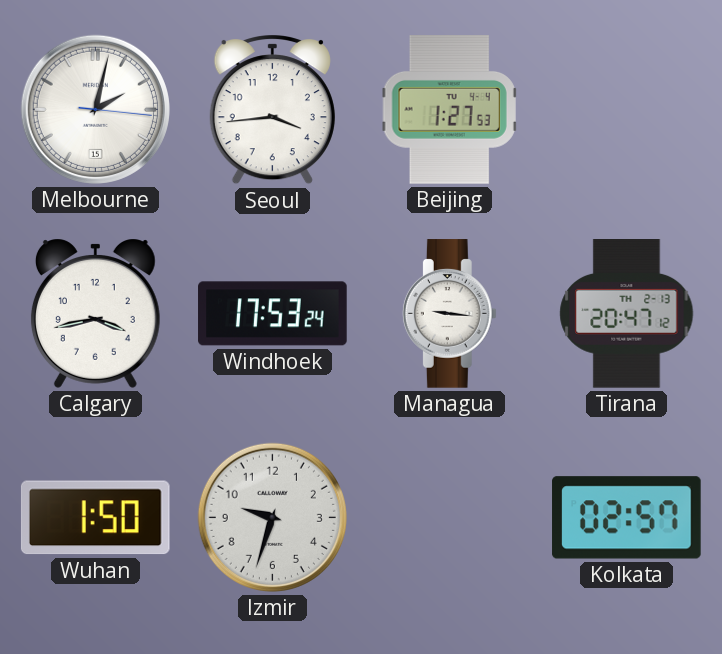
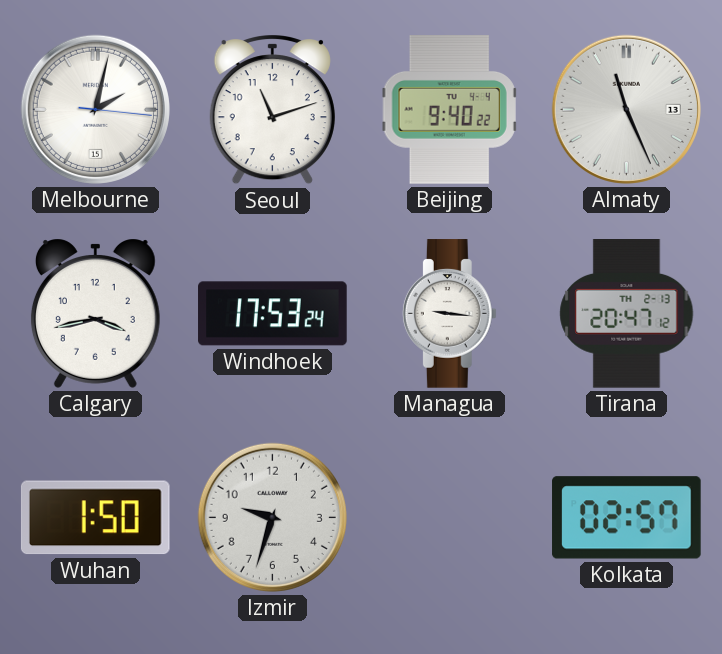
Seoul: 3:44 -> 11:12 (272, 110)
Beijing: 1:27 -> 9:40 (450, 110)
Almaty: none -> 11:26 (626, 109)
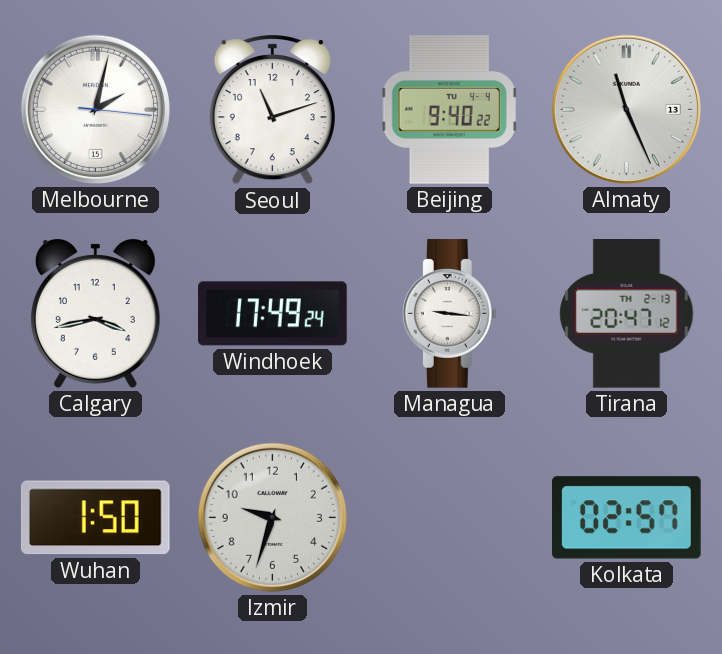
Windhoek: 17:53 -> 17:49 (273, 314)
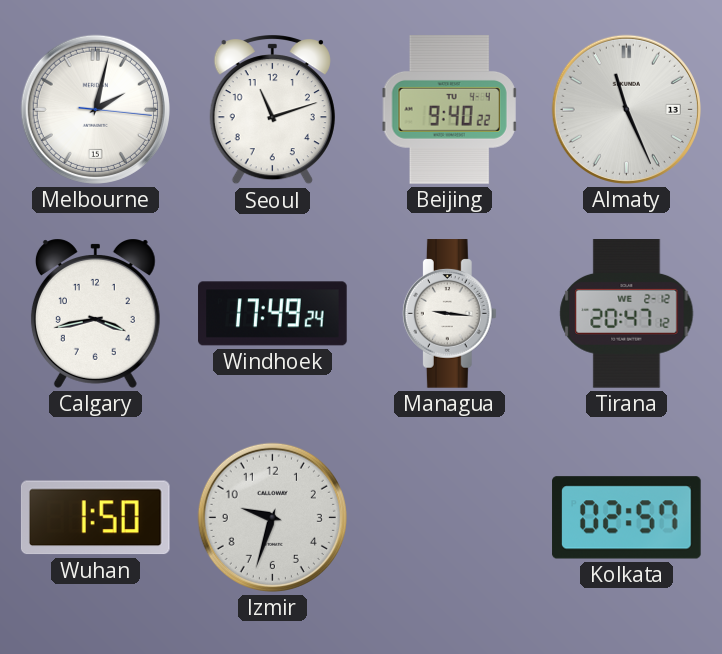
Tirana date: TH 2-13 -> WE 2-12 (627, 314)
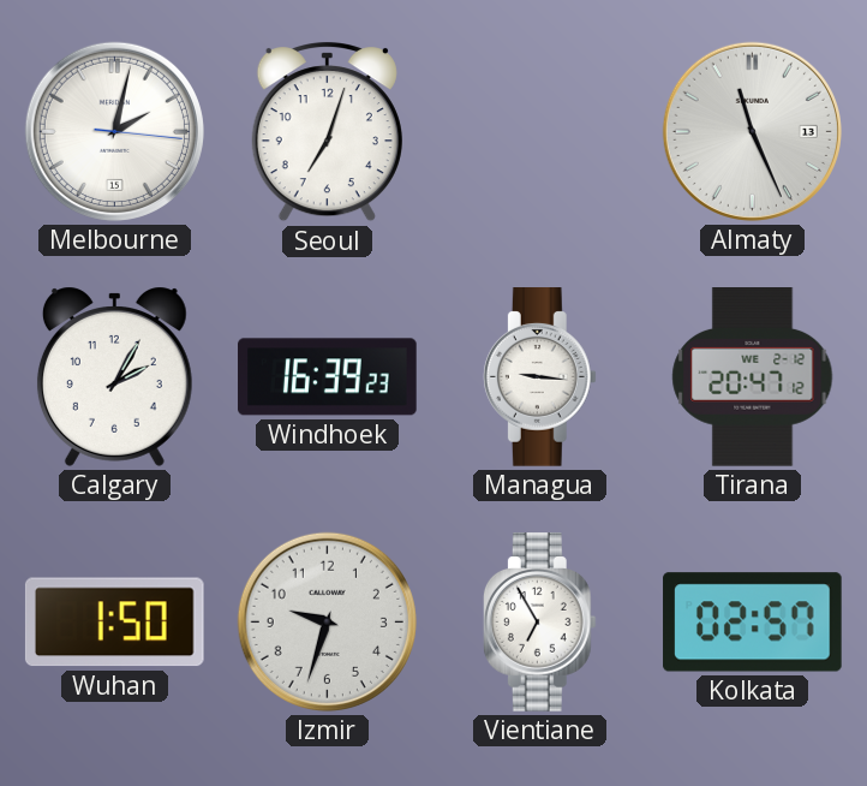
Seoul: 11:12 -> 7:03 (327, 132)
Beijing: 9:40 -> none (450, 110)
Calgary: 3:43 -> 2:05 (114, 376)
Windhoek: 17:49 -> 16:39 (328, 377)
Vientiane: none -> 6:55 (539, 623)
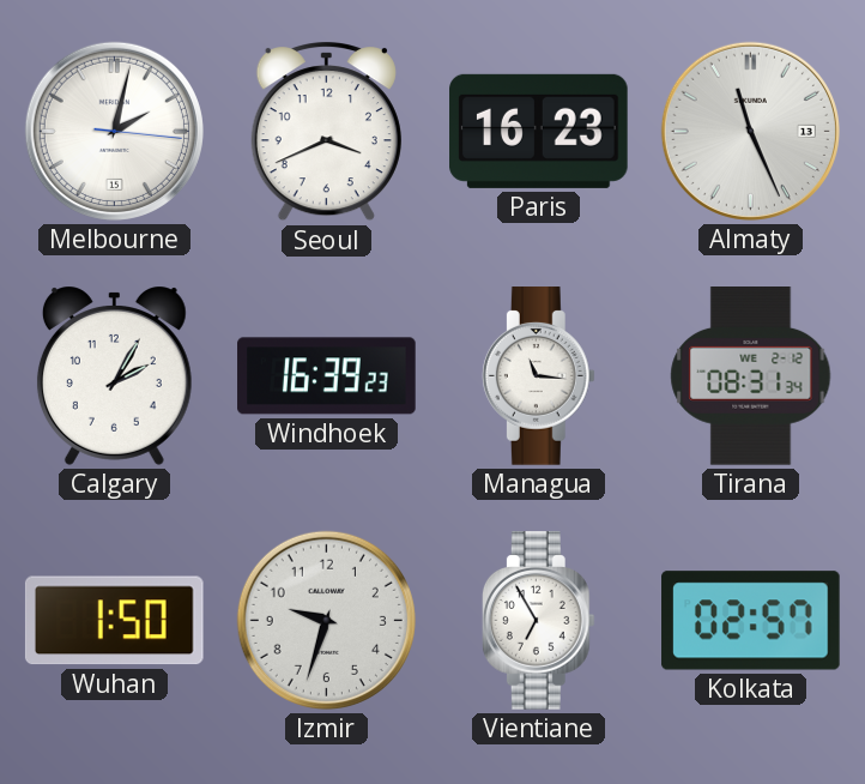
Seoul: 7:03 -> 3:41 (326, 132)
Paris: none -> 16:23 (539, 131)
Managua: 9:16 -> 11:16 (538, 376)
Tirana: 20:47 -> 08:31 (751, 376)
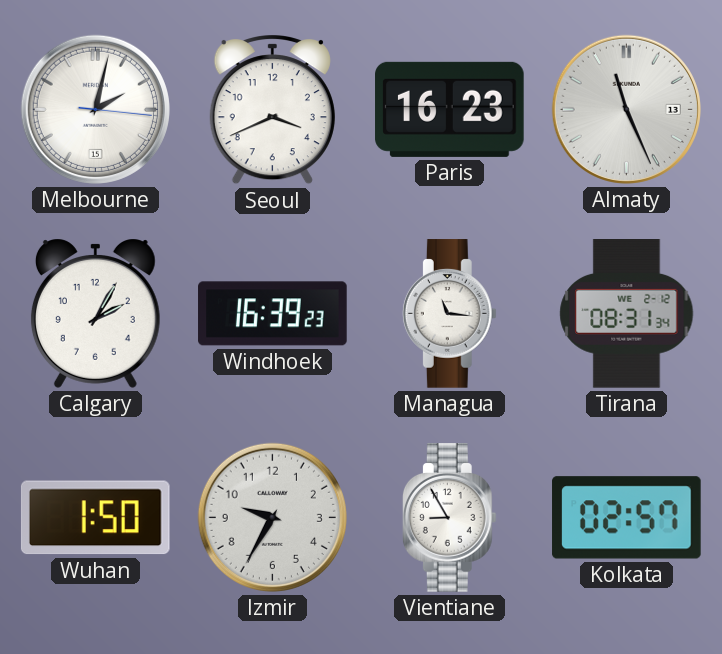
Izmir: 9:33 -> 9:35 (272, 517)
Vientiane: 6:55 -> 8:55 (449, 518)
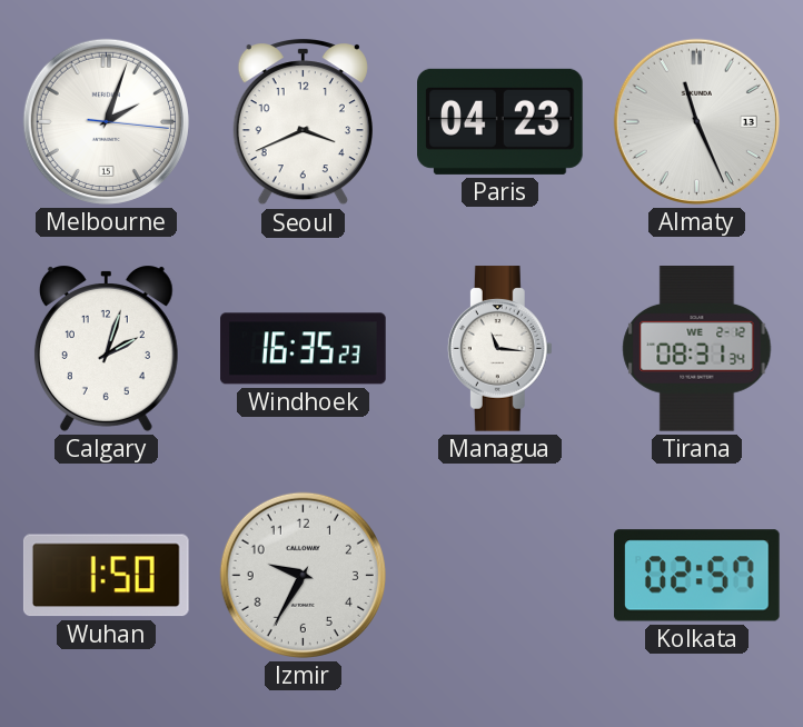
Melbourne: 2:02 -> 2:03 (106, 121)
Paris: 16:23 -> 04:23 (500, 121)
Calgary: 2:05 -> 2:03 (106, 348)
Windhoek: 16:39 -> 16:35 (304, 349)
Vientiane: 8:55 -> none (449, 518)
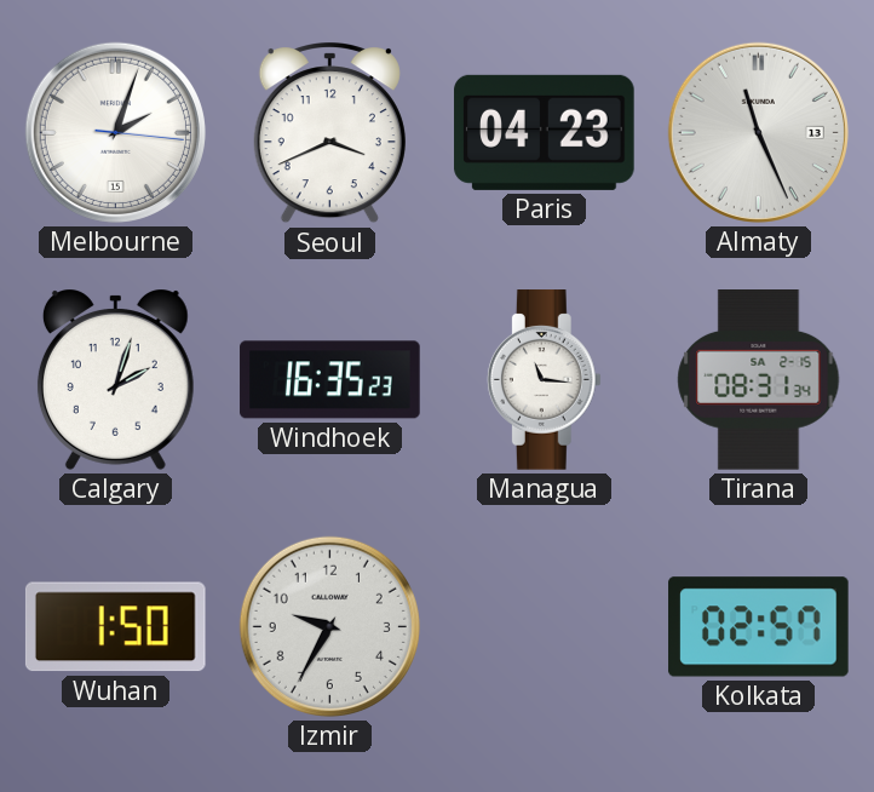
Tirana date: WE 2-12 -> SA 2-15 (759, 380)
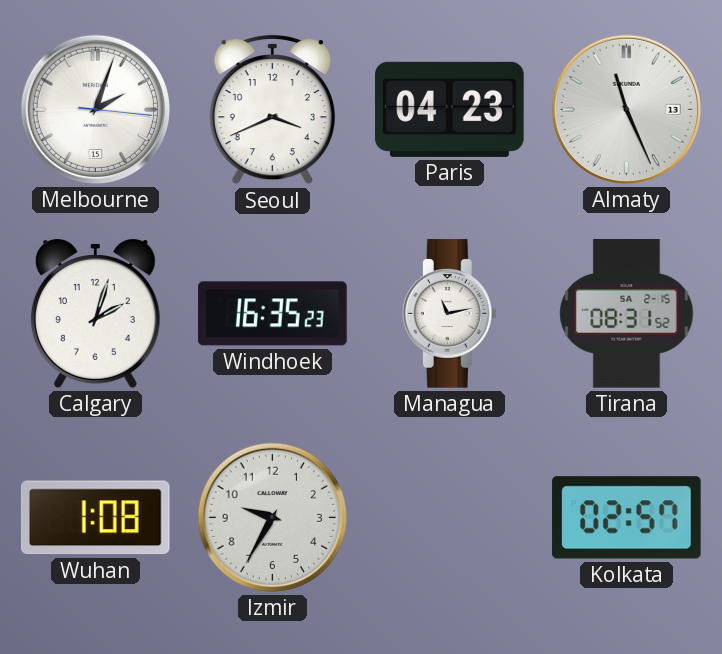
Managua: 11:16 -> 11:13 (449, 314)
Tirana: 08:31:34 -> 08:31:52 (627, 314)
Wuhan: 1:50 -> 1:08 (95, 518)
